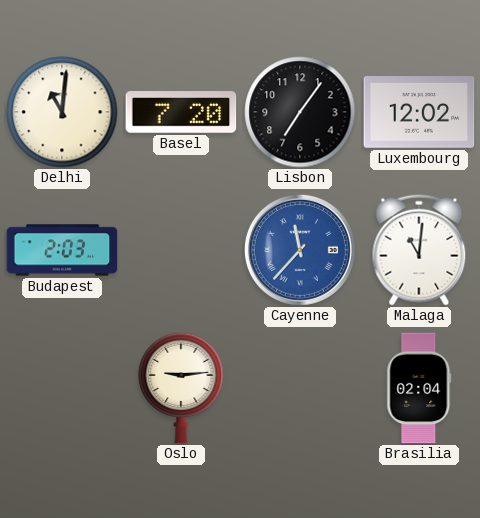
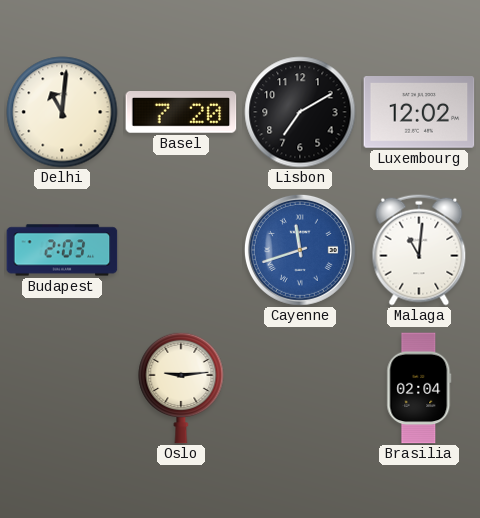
Lisbon: 7:06 -> 7:10 (300, 112)
Cayenne: 11:37 -> 11:42 (300, 250)
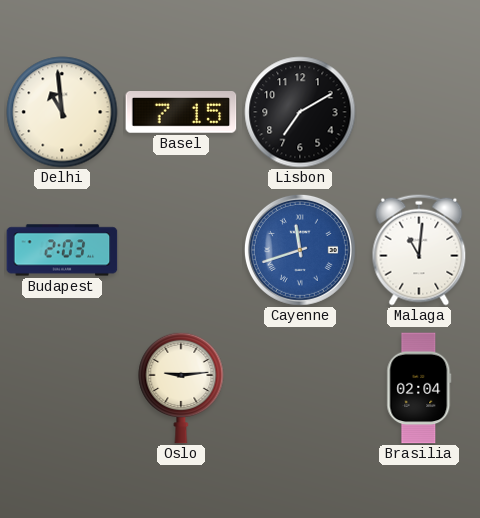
Delhi: 11:01 -> 10:59 (62, 112)
Basel: 7:20 -> 7:15 (181, 113)
Luxembourg: 12:02 -> none (419, 113)
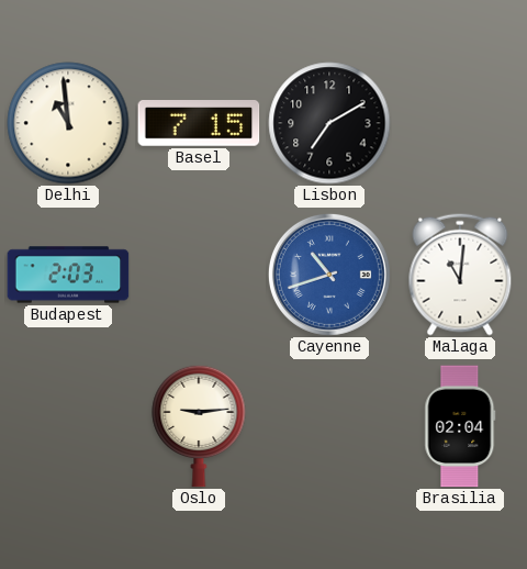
Cayenne: 11:42 -> 10:42 (329, 275)
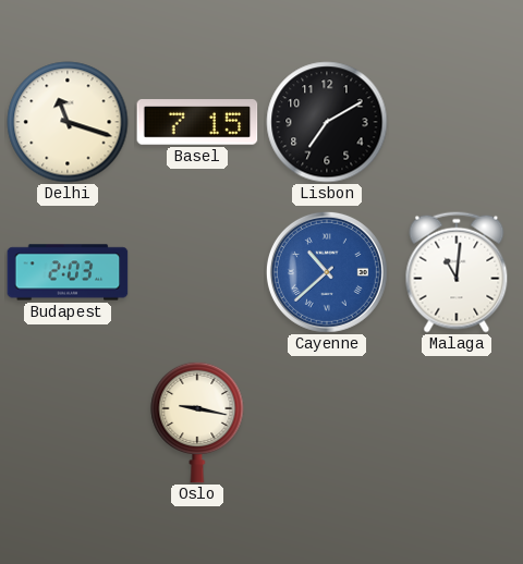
Delhi: 10:59 -> 11:18 (68, 122)
Cayenne: 10:42 -> 10:38 (327, 272)
Oslo: 9:14 -> 9:17 (197, 422)
Brasilia: 02:04 -> none (460, 426)
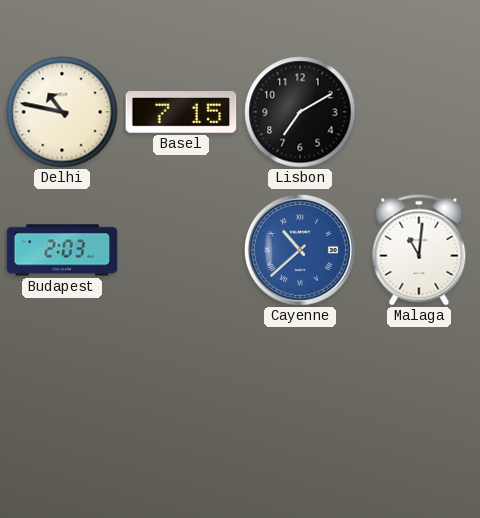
Delhi: 11:18 -> 10:47 (62, 112)
Oslo: 9:17 -> none (197, 422)
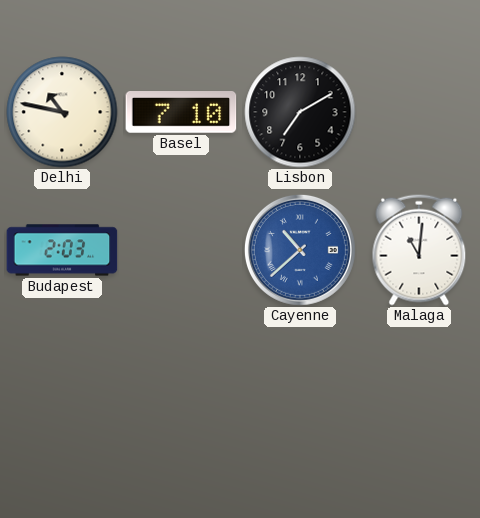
Basel: 7:15 -> 7:10 (181, 113)
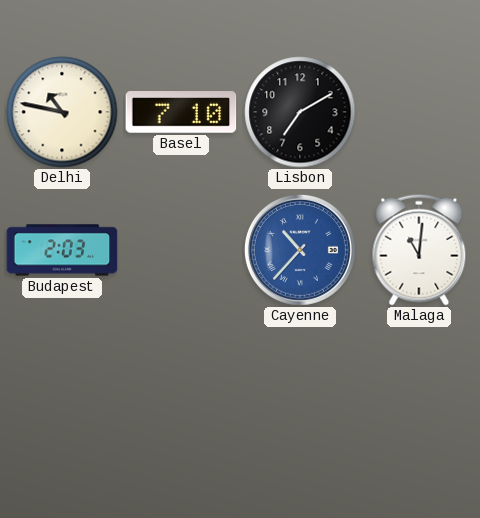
Cayenne: 10:38 -> 10:37 (300, 250)
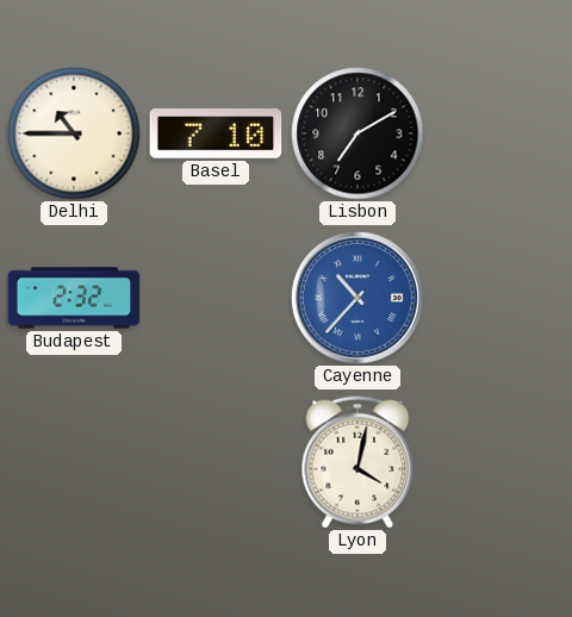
Delhi: 10:47 -> 10:45 (74, 133)
Budapest: 2:03 -> 2:32 (74, 298)
Malaga: 11:01 -> none (419, 250)
Lyon: none -> 4:02 (357, 462)
